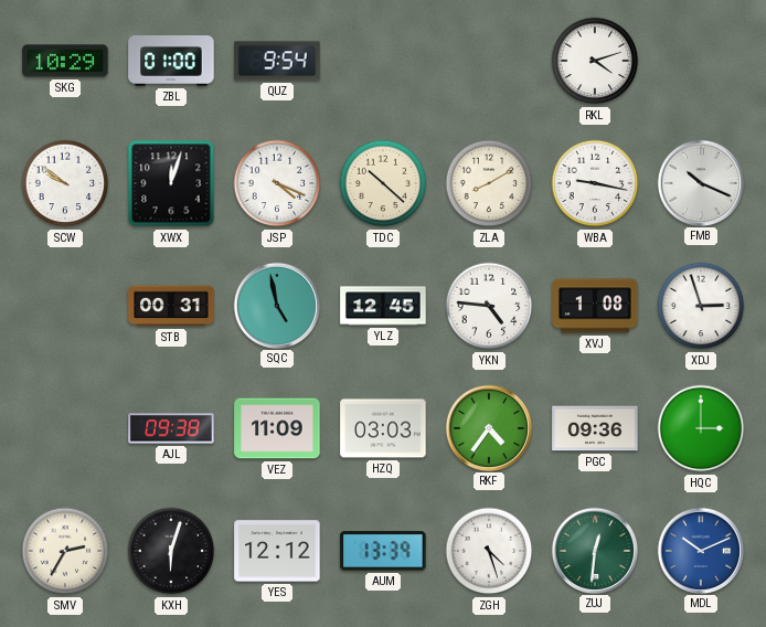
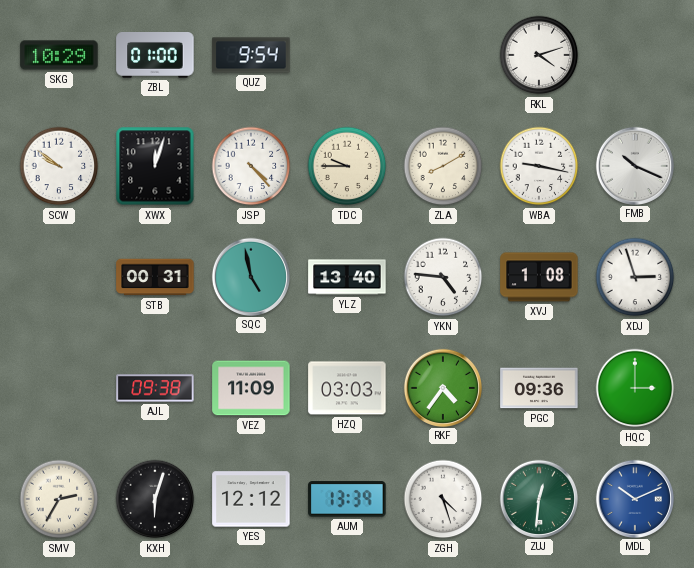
JSP: 4:19 -> 4:23 (251, 166)
TDC: 10:22 -> 9:45 (347, 166)
YLZ: 12:45 -> 13:40 (347, 277)
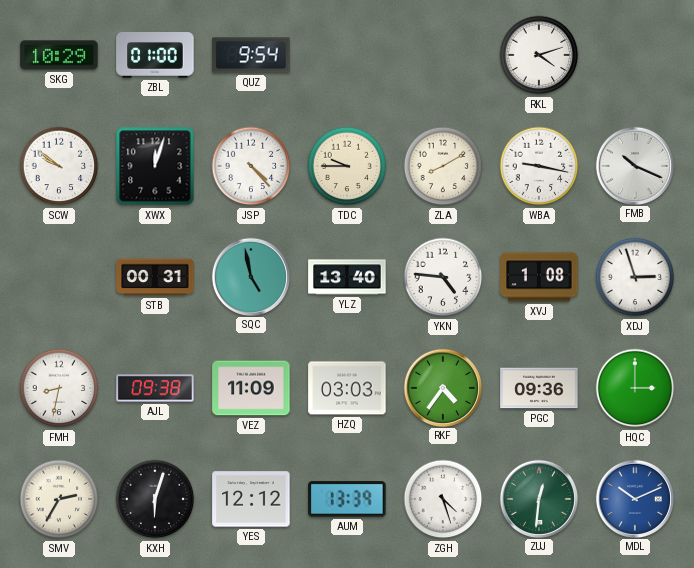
FMH: none -> 8:32 (59, 388)
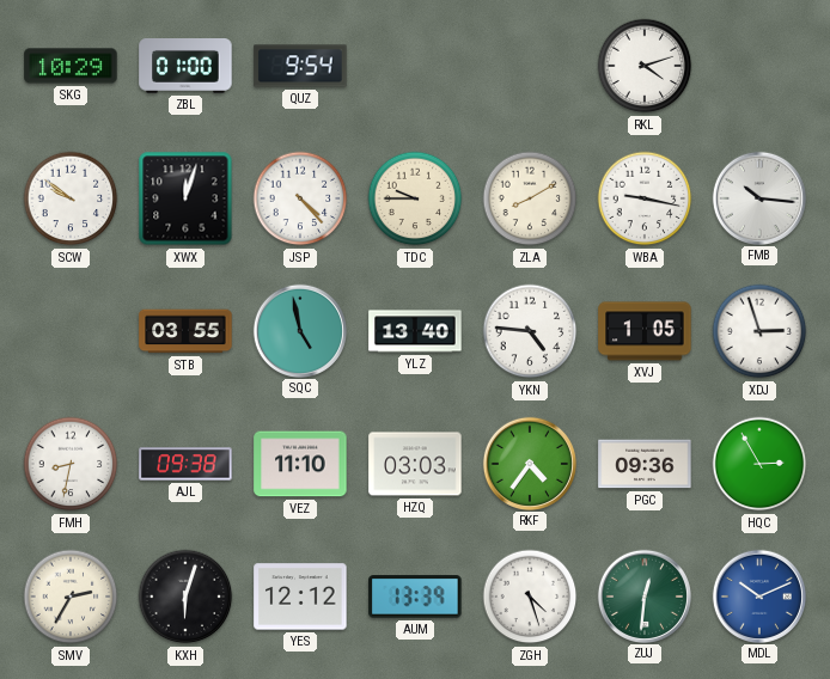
FMB: 10:19 -> 10:16 (758, 197)
STB: 00:31 -> 03:55 (185, 331)
XVJ: 1:08 -> 1:05 (645, 331)
VEZ: 11:09 -> 11:10 (300, 464)
HQC: 3:00 -> 2:55 (759, 464)
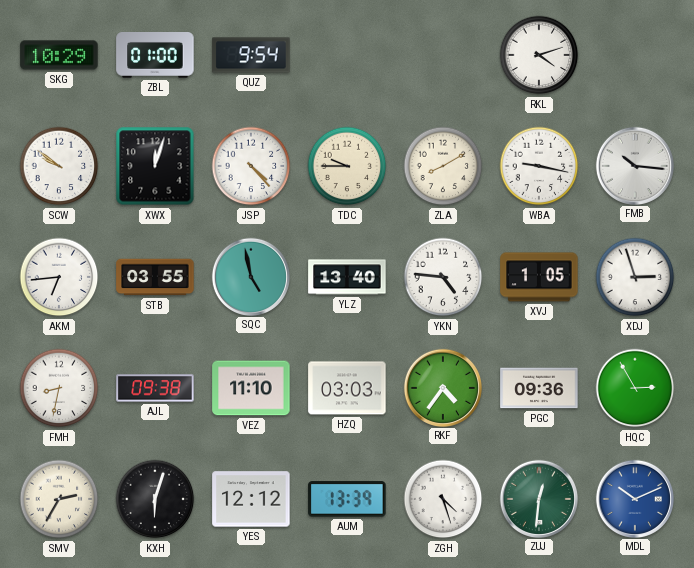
AKM: none -> 6:44 (59, 277)
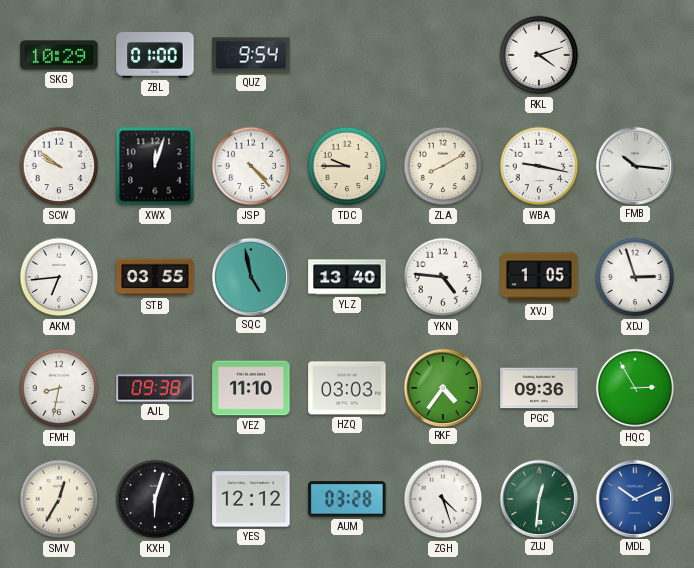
SMV: 2:35 -> 12:35 (59, 499)
AUM: 13:39 -> 03:28 (347, 499)
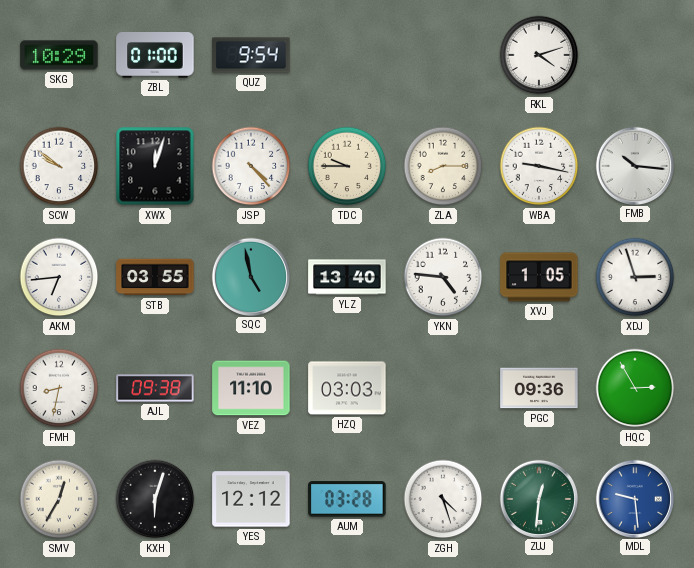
ZLA: 8:10 -> 8:15 (443, 166)
RKF: 4:36 -> none (442, 387)
MDL: 10:11 -> 9:29 (634, 498)
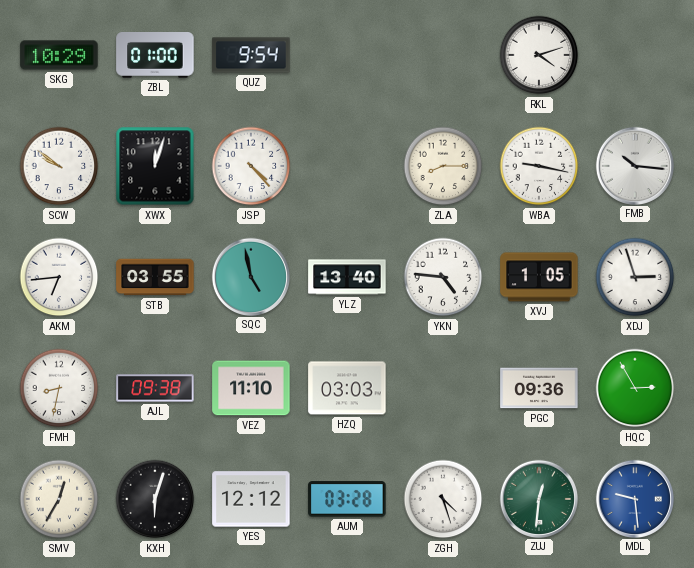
TDC: 9:45 -> none (347, 166)
